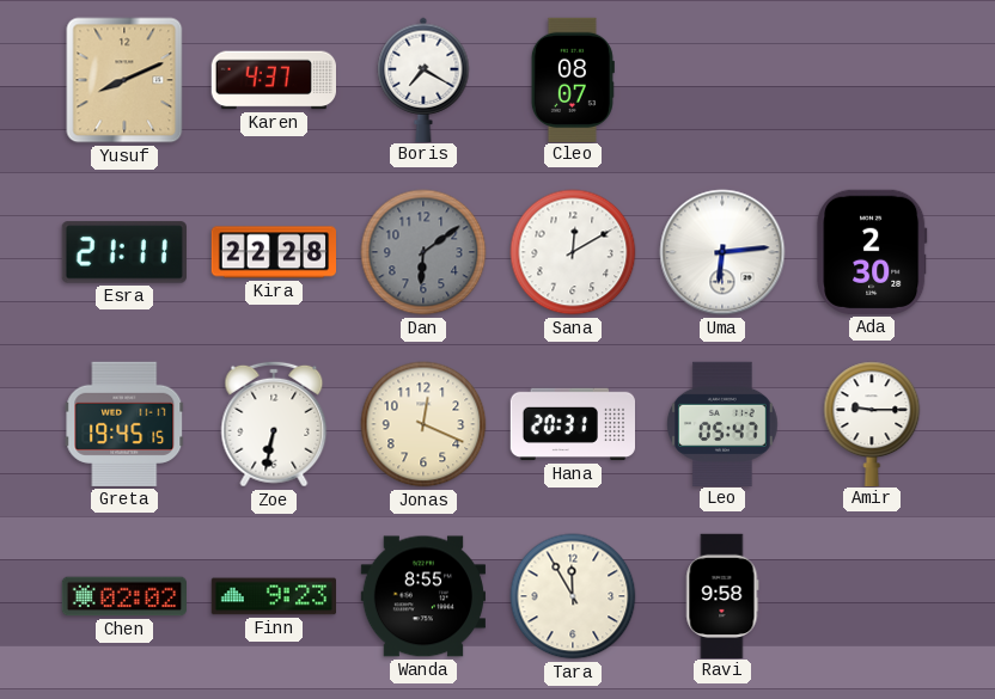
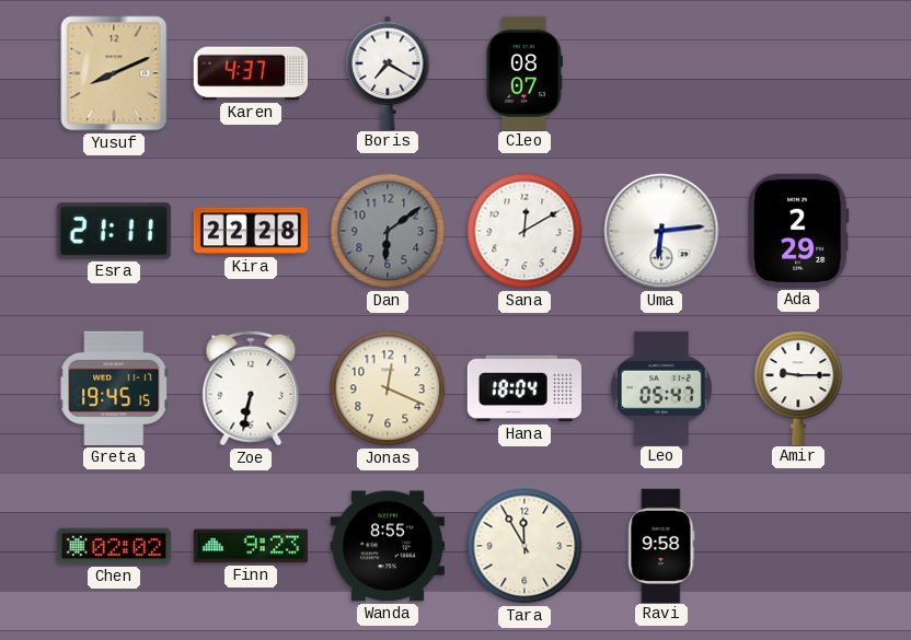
Ada: 2:30 -> 2:29 (798, 231)
Hana: 20:31 -> 18:04 (523, 388)
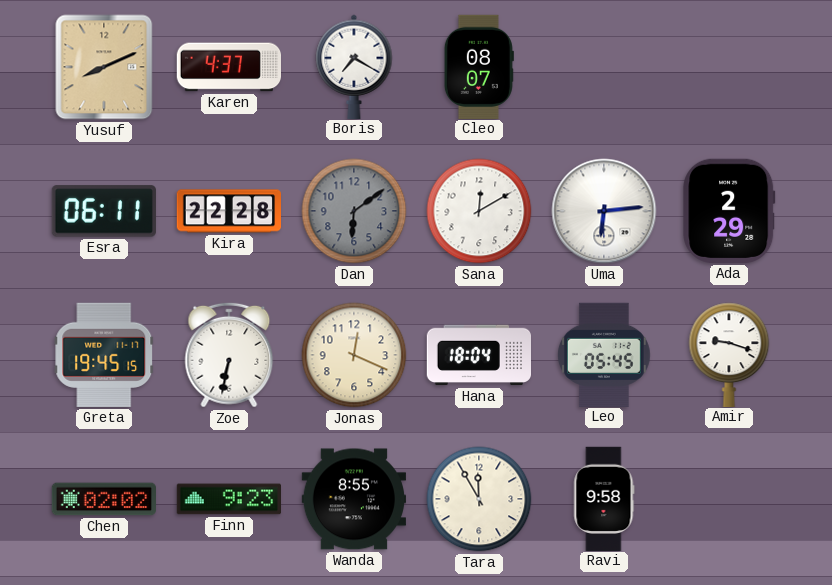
Esra: 21:11 -> 06:11 (104, 211)
Leo: 05:47 -> 05:45 (605, 354)
Amir: 9:15 -> 9:18 (729, 354)
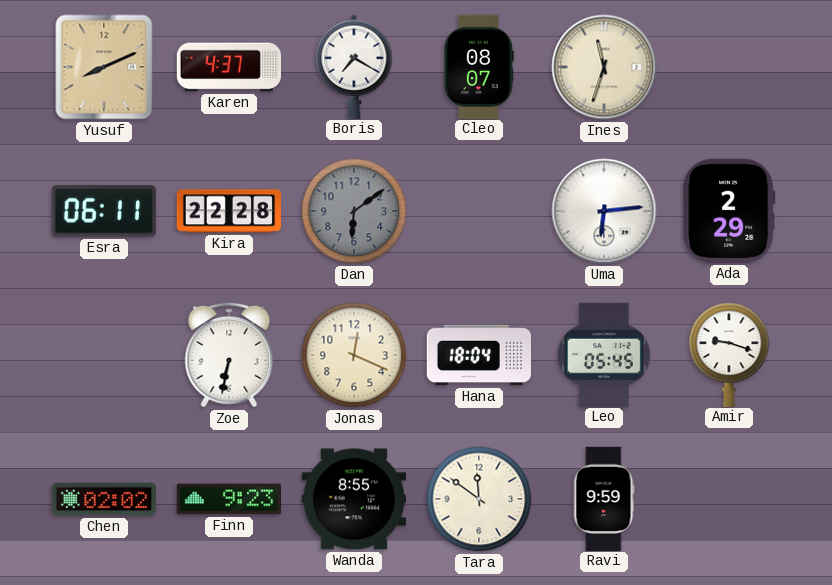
Ines: none -> 11:33 (604, 67)
Sana: 12:10 -> none (479, 211)
Greta: 19:45 -> none (104, 355)
Tara: 11:55 -> 11:51 (479, 499)
Ravi: 9:58 -> 9:59 (604, 498)
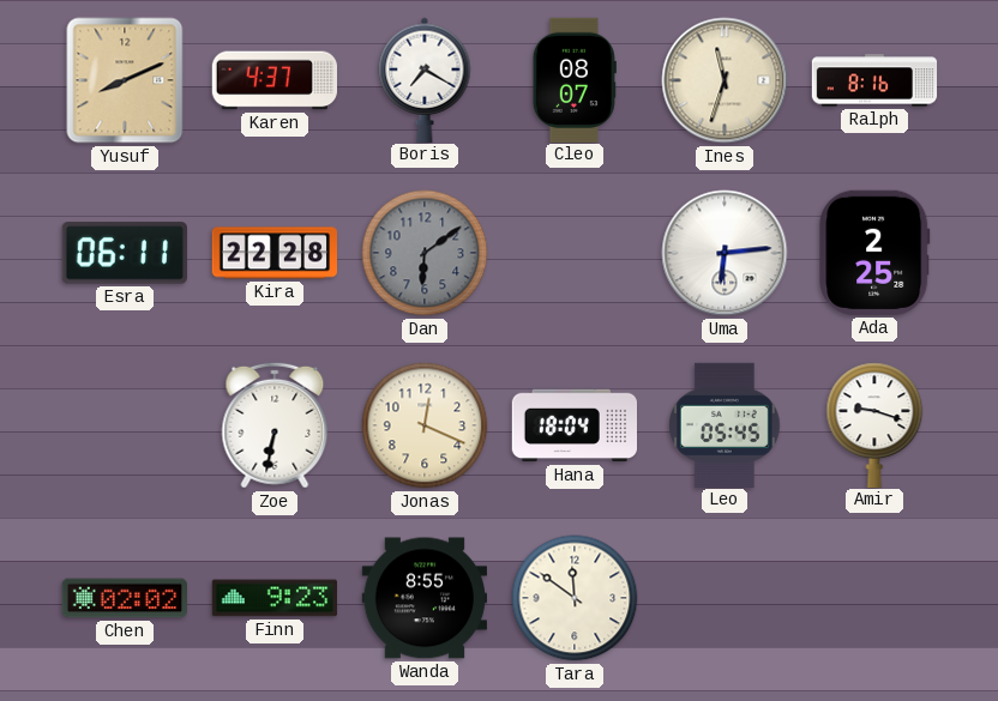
Ralph: none -> 8:16 (874, 80)
Ada: 2:29 -> 2:25 (874, 253)
Ravi: 9:59 -> none (604, 498)
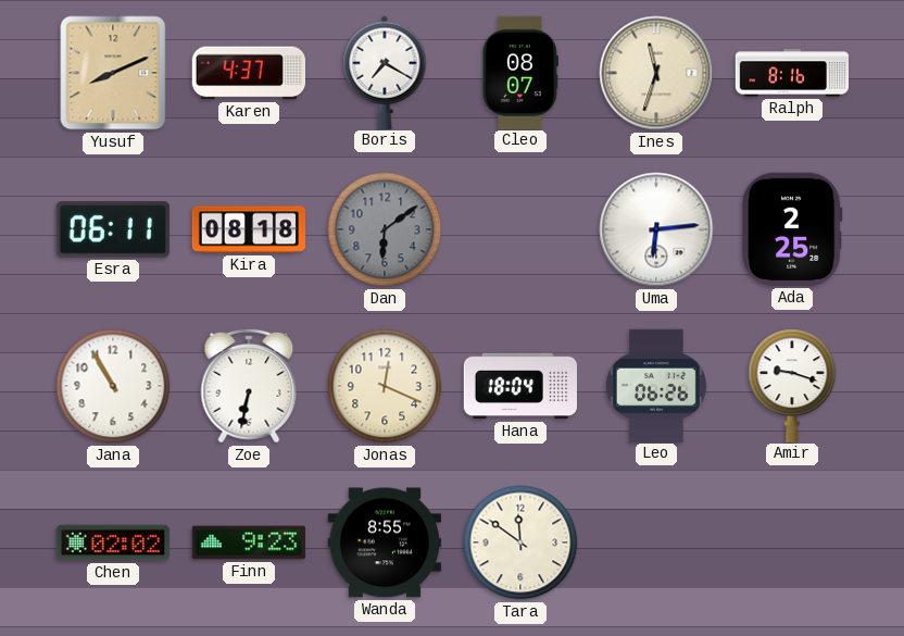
Kira: 22:28 -> 08:18 (248, 229)
Jana: none -> 10:55 (113, 386)
Leo: 05:45 -> 06:26 (657, 385)
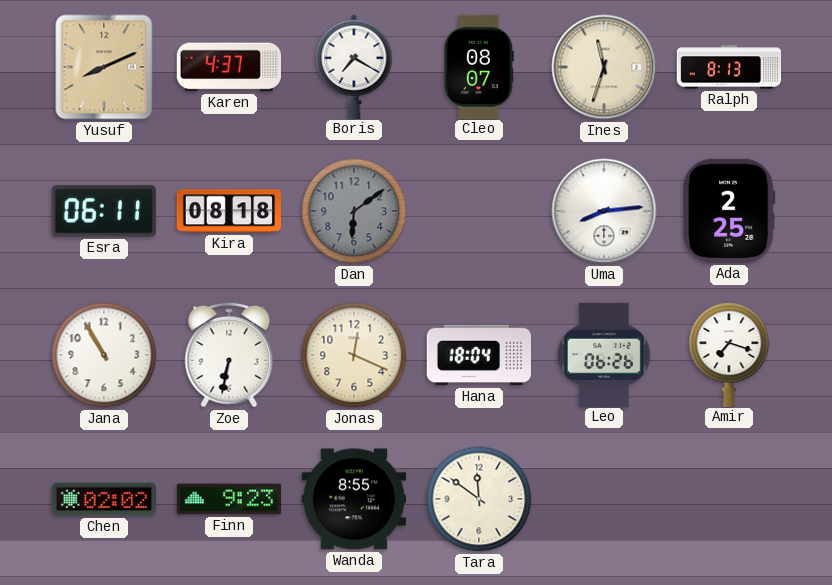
Ralph: 8:16 -> 8:13 (729, 67)
Uma: 6:14 -> 8:14 (604, 211)
Amir: 9:18 -> 7:18 (729, 354)
